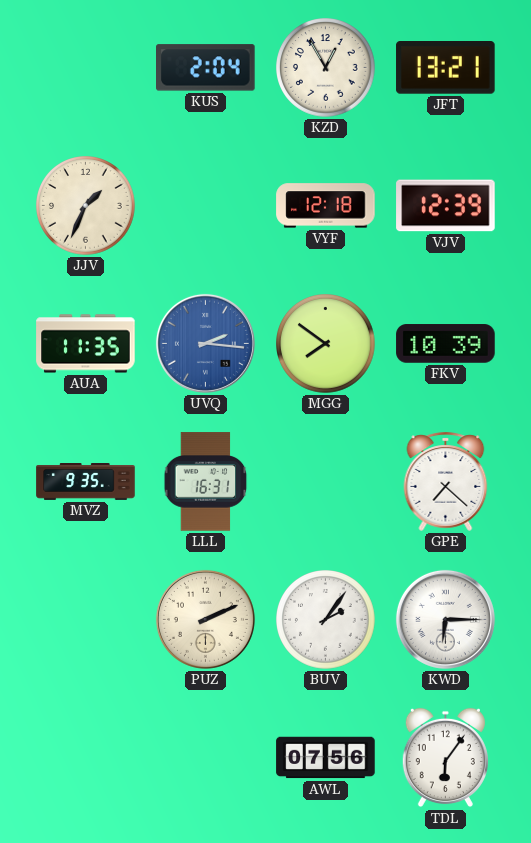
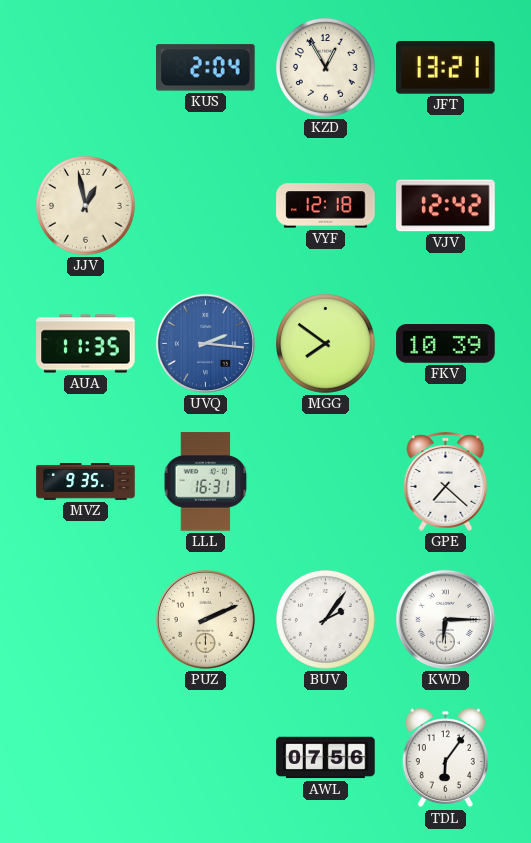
JJV: 1:34 -> 12:58 (86, 206)
VJV: 12:39 -> 12:42 (446, 206)
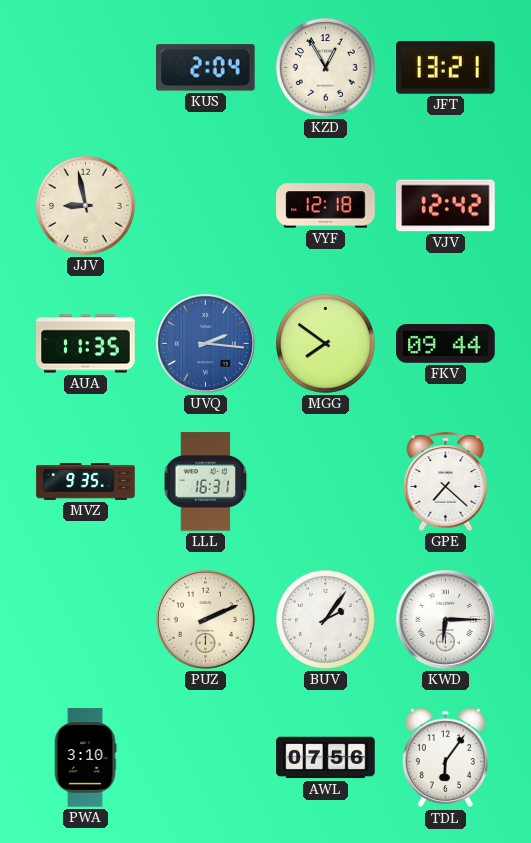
JJV: 12:58 -> 8:58 (86, 206)
FKV: 10:39 -> 09:44 (446, 344)
PWA: none -> 3:10 (85, 758)
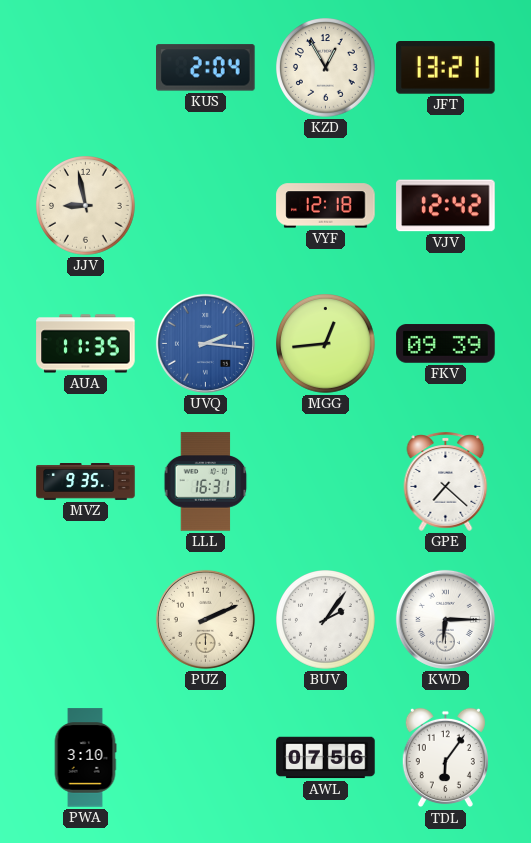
MGG: 7:51 -> 12:44 (326, 344)
FKV: 09:44 -> 09:39 (446, 344)
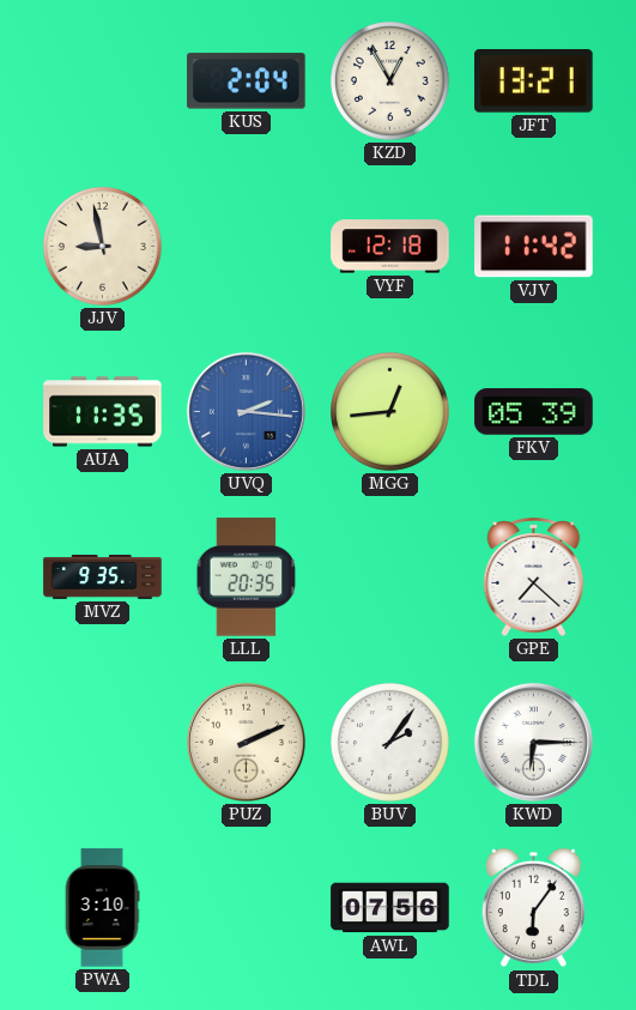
VJV: 12:42 -> 11:42 (534, 247)
FKV: 09:39 -> 05:39 (534, 412)
LLL: 16:31 -> 20:35 (247, 577)
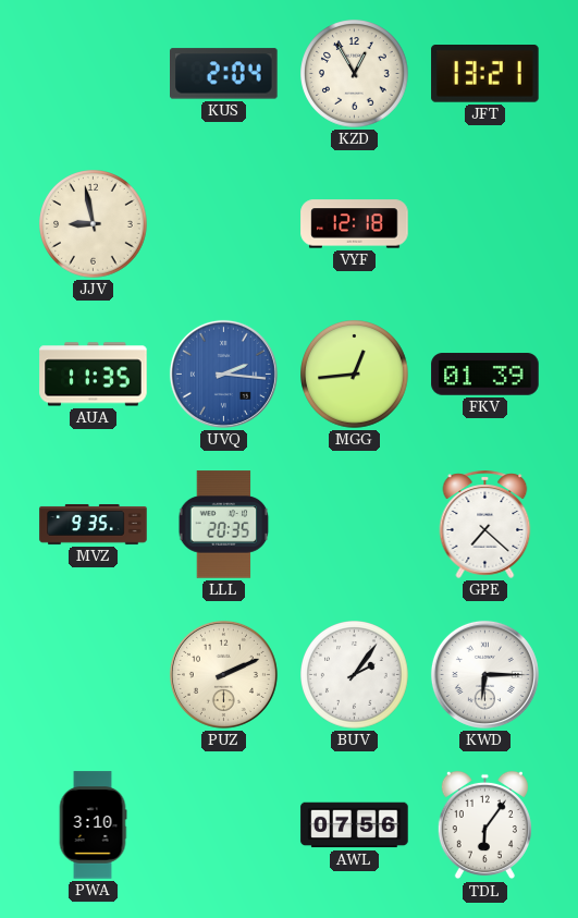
VJV: 11:42 -> none (534, 247)
FKV: 05:39 -> 01:39 (485, 375)
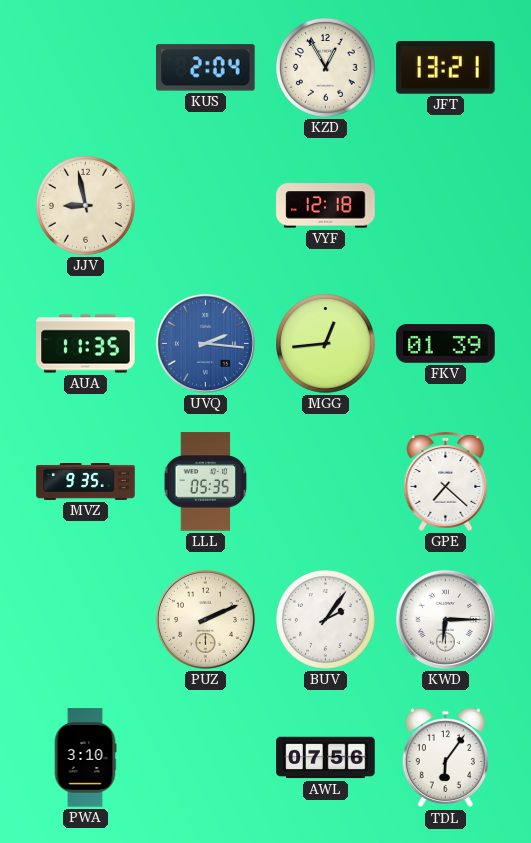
LLL: 20:35 -> 05:35 (206, 482)
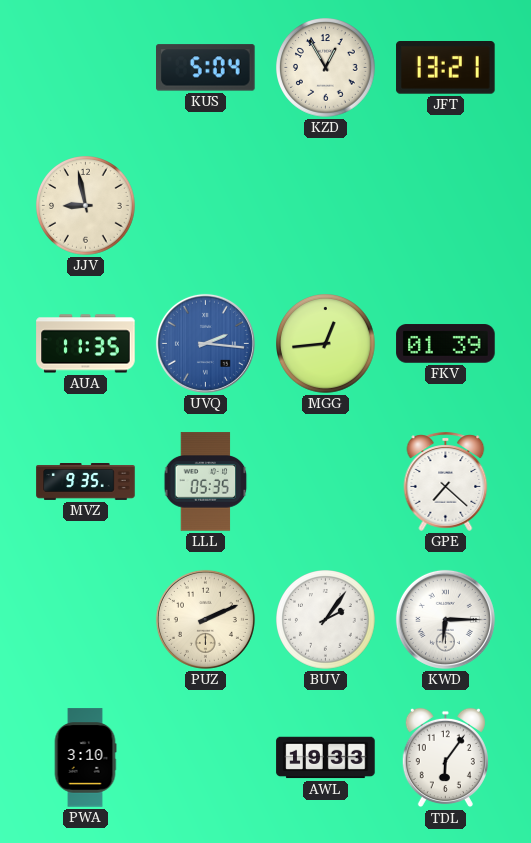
KUS: 2:04 -> 5:04 (206, 68)
VYF: 12:18 -> none (326, 206)
AWL: 07:56 -> 19:33 (326, 758)
